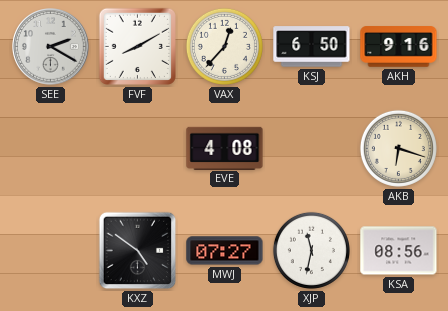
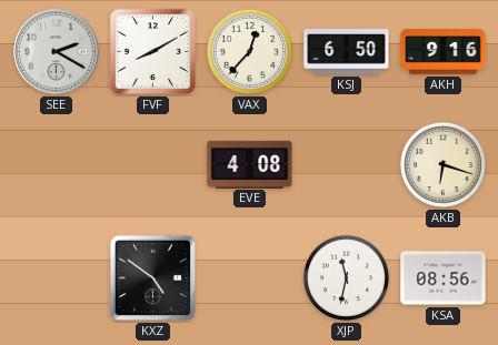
MWJ: 07:27 -> none (225, 251)
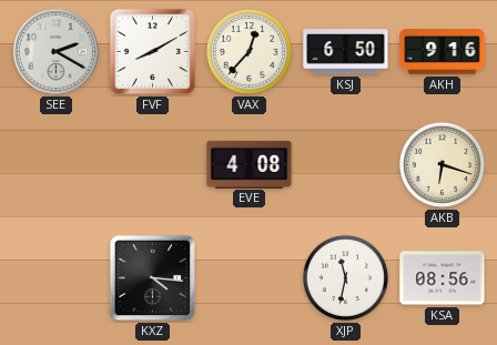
KXZ: 4:51 -> 4:16 (153, 278)
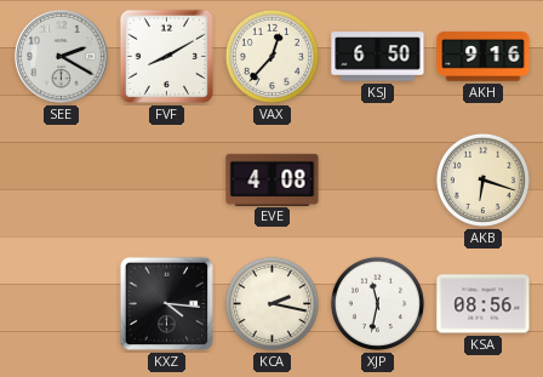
KCA: none -> 2:17 (271, 303)
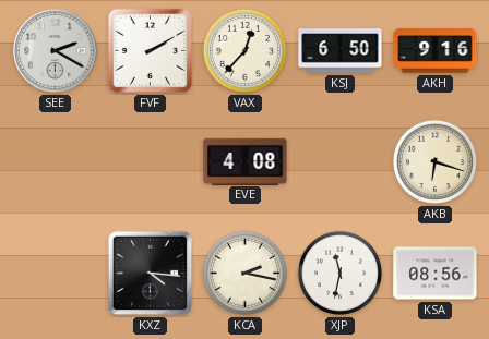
FVF: 8:10 -> 2:10 (150, 50)
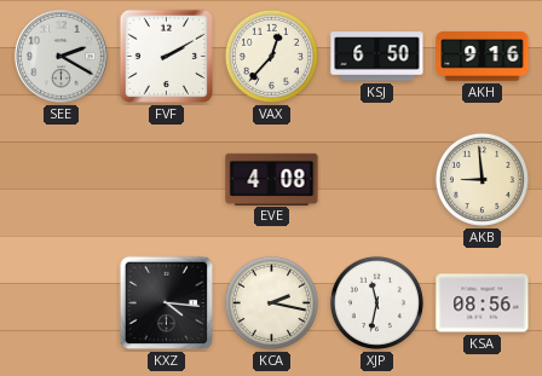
AKB: 6:18 -> 8:59 (482, 179)
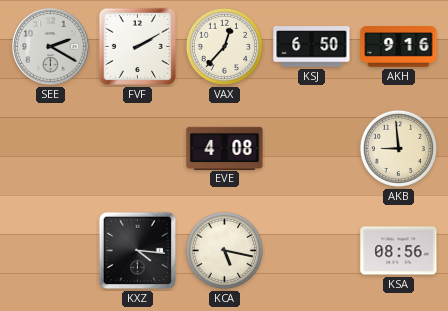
KCA: 2:17 -> 5:17 (224, 250)
XJP: 11:32 -> none (376, 302)
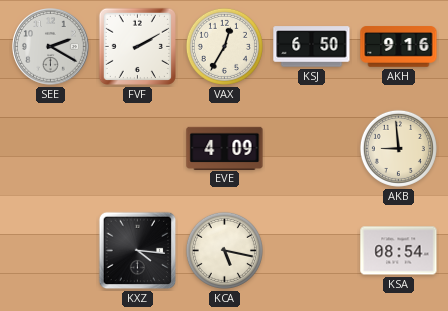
VAX: 12:37 -> 12:35 (224, 46)
EVE: 4:08 -> 4:09 (225, 148)
KSA: 08:56 -> 08:54 (399, 251)
